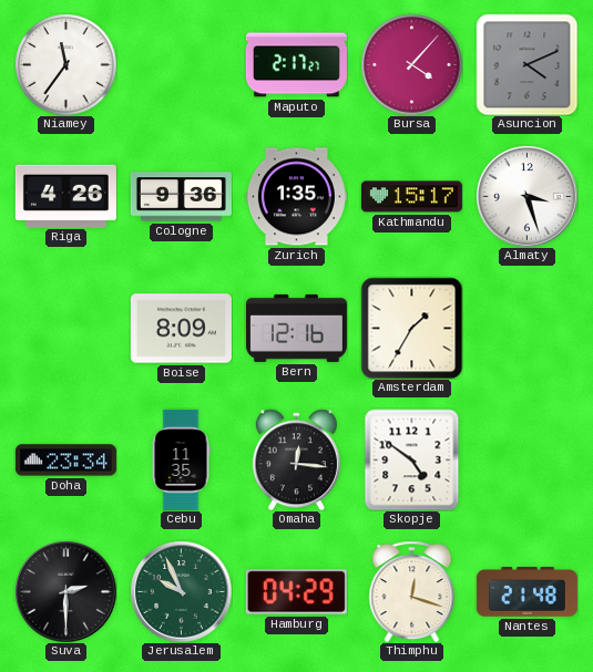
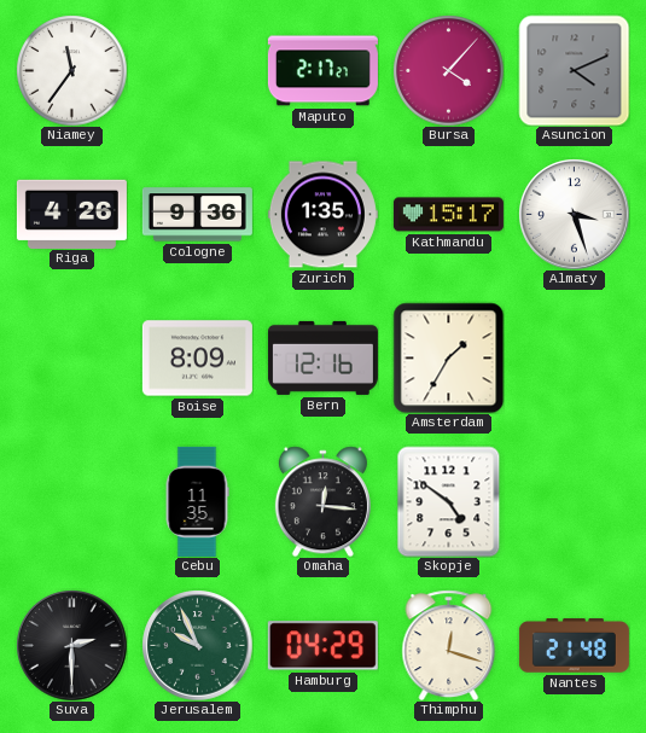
Doha: 23:34 -> none (65, 461)
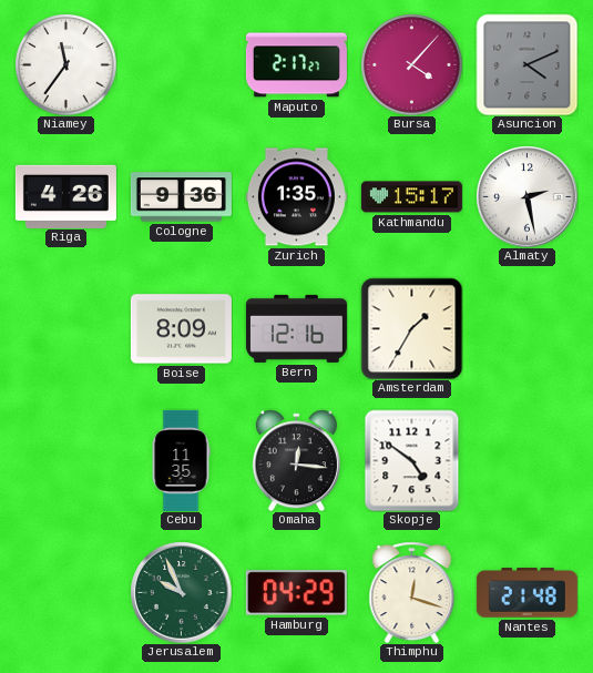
Almaty: 3:27 -> 2:28 (526, 196)
Suva: 2:30 -> none (71, 645)
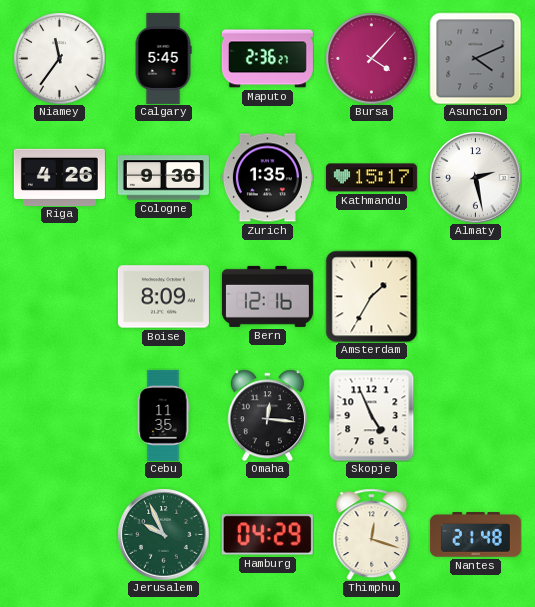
Calgary: none -> 5:45 (163, 58)
Maputo: 2:17 -> 2:36 (267, 59)
Skopje: 4:51 -> 4:56 (372, 415)
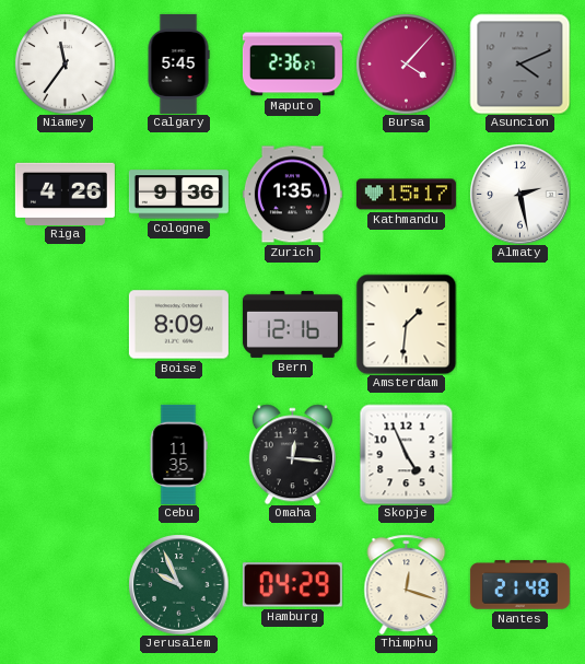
Amsterdam: 1:35 -> 1:31 (406, 324)
